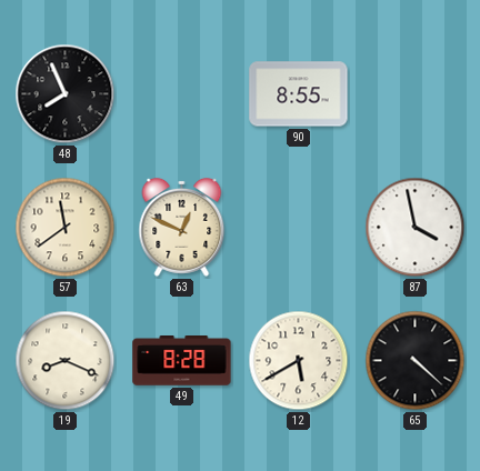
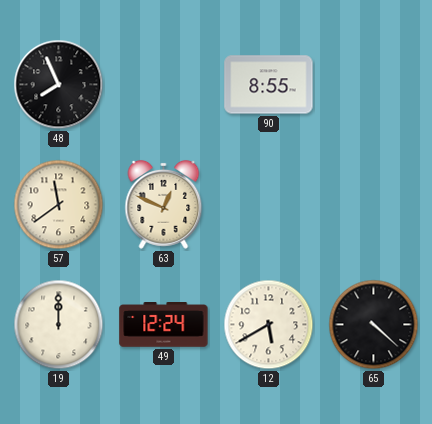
87: 3:58 -> none (416, 228)
19: 8:19 -> 12:00 (59, 325)
49: 8:28 -> 12:24 (164, 325)
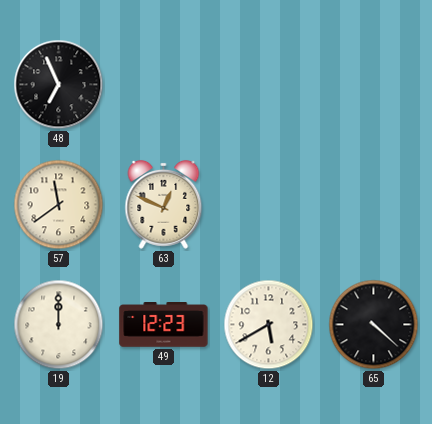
48: 7:56 -> 6:56 (59, 85)
90: 8:55 -> none (269, 85)
49: 12:24 -> 12:23 (164, 325)
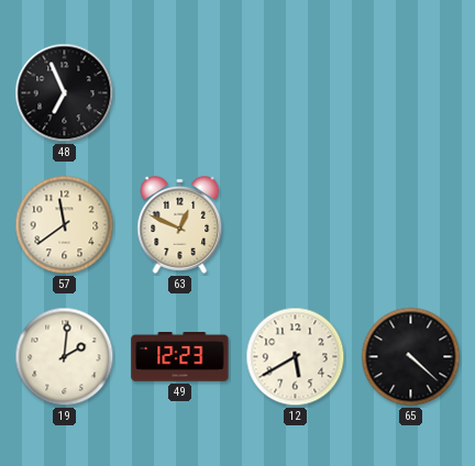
19: 12:00 -> 2:01 (65, 357)
